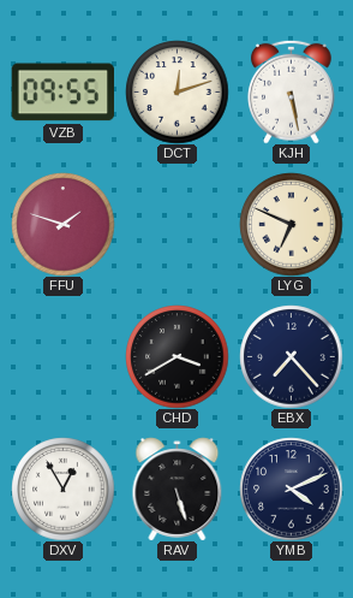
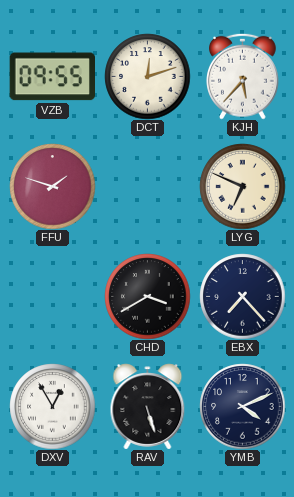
KJH: 5:28 -> 5:37 (243, 76)
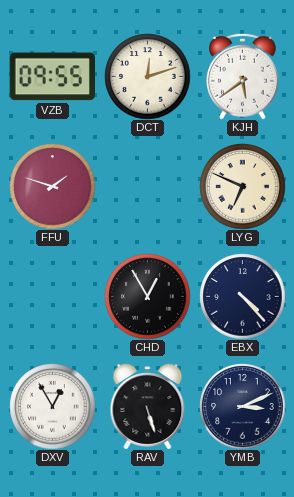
KJH: 5:37 -> 5:39 (243, 76)
CHD: 3:40 -> 12:55 (147, 296)
EBX: 7:23 -> 4:23 (242, 296)
YMB: 4:11 -> 3:11 (242, 406)
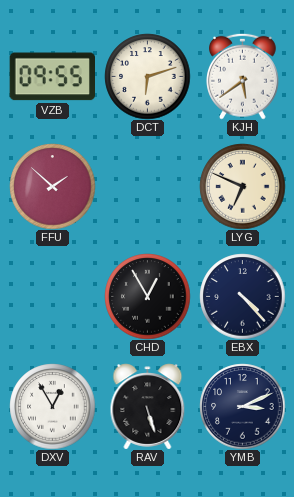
DCT: 12:12 -> 6:12 (147, 76)
FFU: 1:48 -> 1:52 (52, 186)
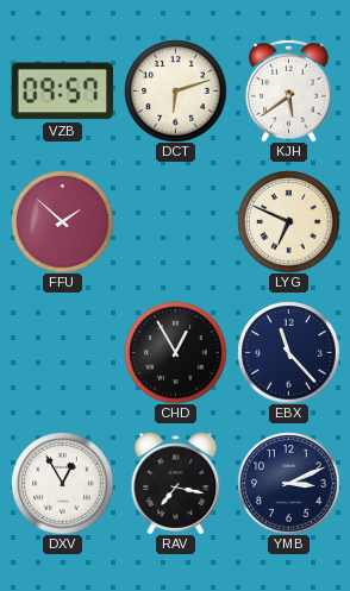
VZB: 09:55 -> 09:57 (62, 92)
EBX: 4:23 -> 11:23 (288, 352)
RAV: 5:27 -> 7:17 (176, 483)
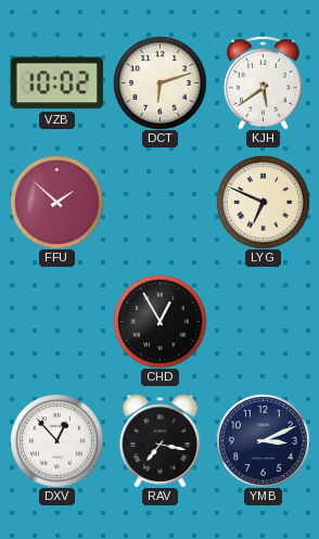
VZB: 09:57 -> 10:02 (56, 84)
EBX: 11:23 -> none (288, 352)
DXV: 12:55 -> 12:53 (56, 440)
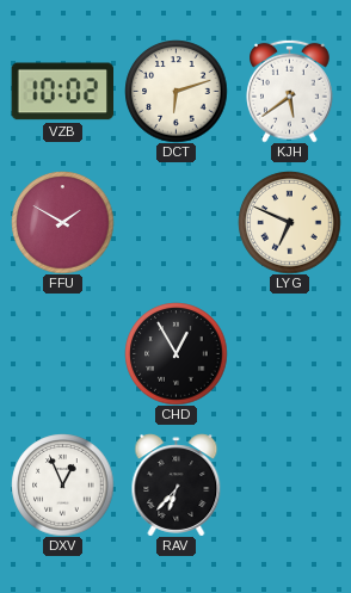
FFU: 1:52 -> 1:50 (62, 222)
DXV: 12:53 -> 12:56 (62, 484)
RAV: 7:17 -> 6:37 (177, 484)
YMB: 3:11 -> none (263, 440)
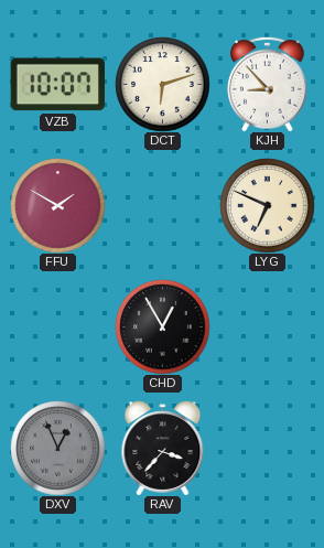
VZB: 10:02 -> 10:07 (57, 85)
KJH: 5:39 -> 8:53 (268, 84)
DXV dial: white -> grey (57, 448)
RAV: 6:37 -> 3:37 (163, 448)
